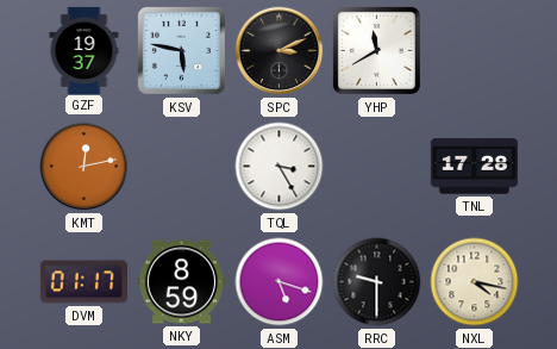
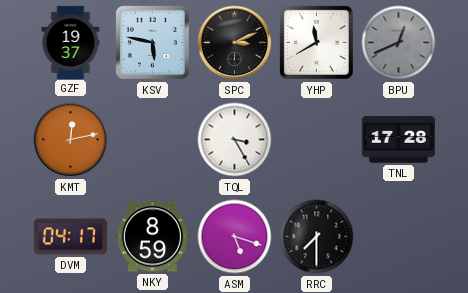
BPU: none -> 12:41 (399, 43)
DVM: 01:17 -> 04:17 (70, 237)
RRC: 9:30 -> 7:30 (317, 237)
NXL: 4:17 -> none (475, 282)
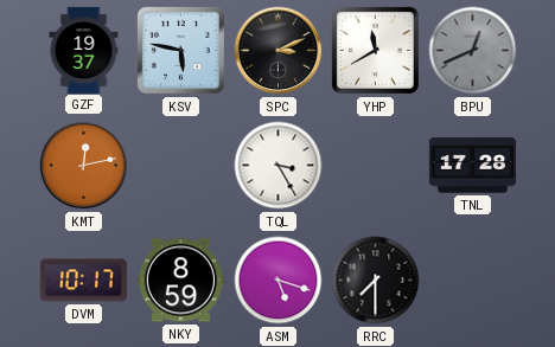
DVM: 04:17 -> 10:17 (83, 281)
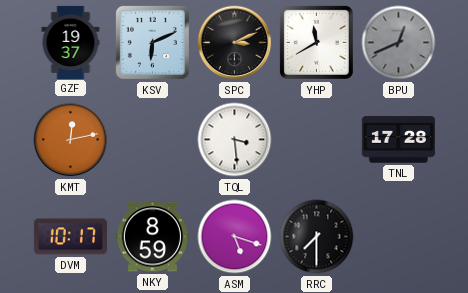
KSV: 5:47 -> 6:11 (152, 42)
TQL: 3:25 -> 3:29 (235, 140)
